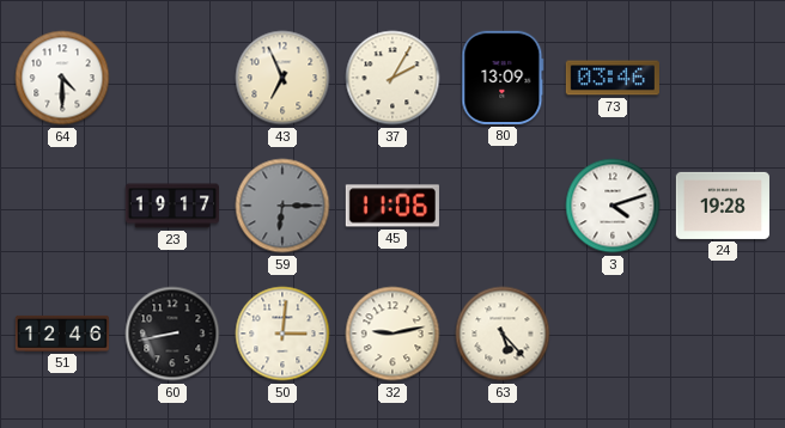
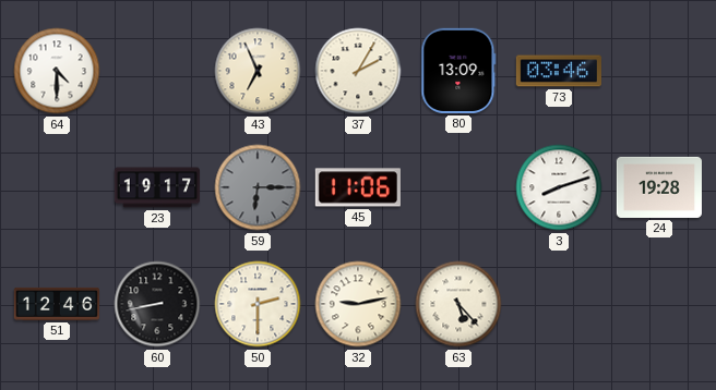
3: 4:12 -> 8:12 (559, 187)
50: 3:01 -> 2:30 (258, 304)
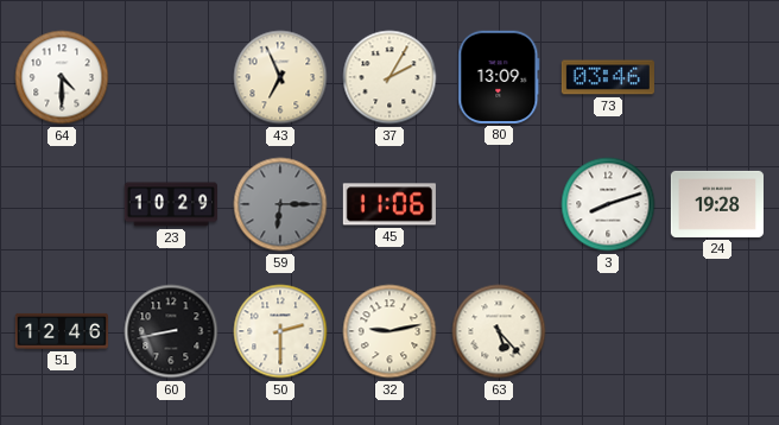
23: 19:17 -> 10:29 (170, 204)
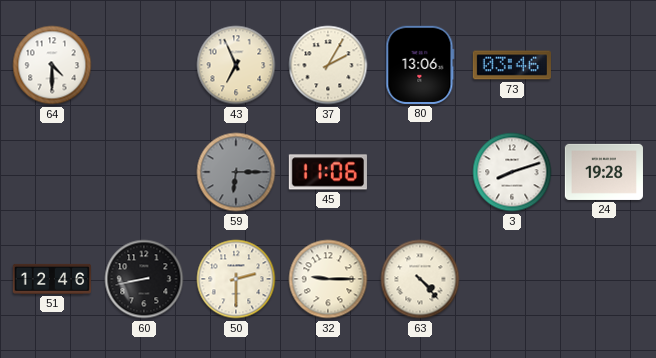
80: 13:09 -> 13:06 (420, 65)
23: 10:29 -> none (170, 204)
32: 9:13 -> 9:15 (328, 279)
63: 5:23 -> 4:23 (420, 279)
